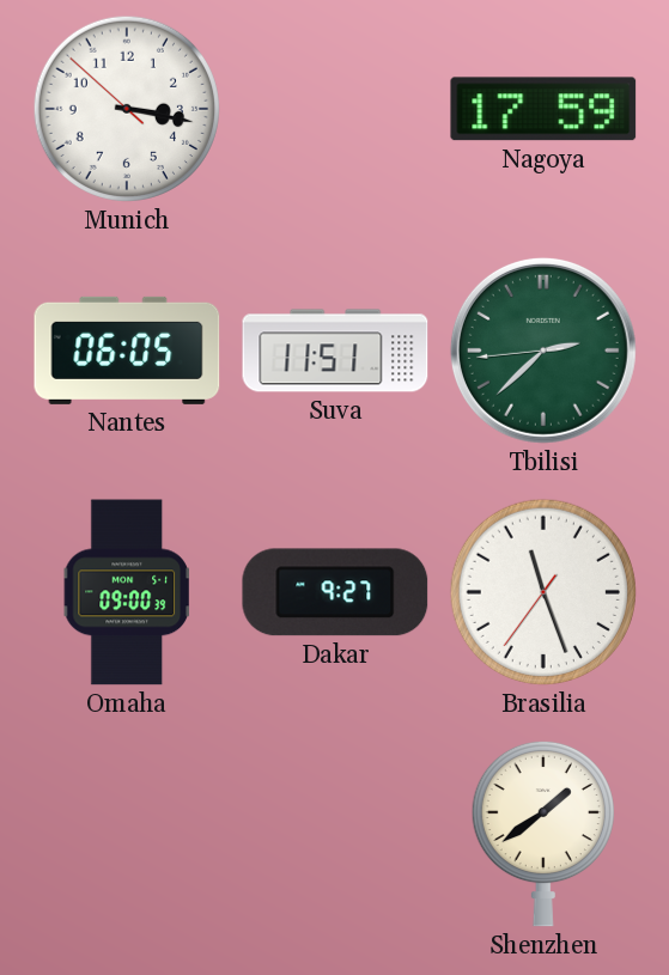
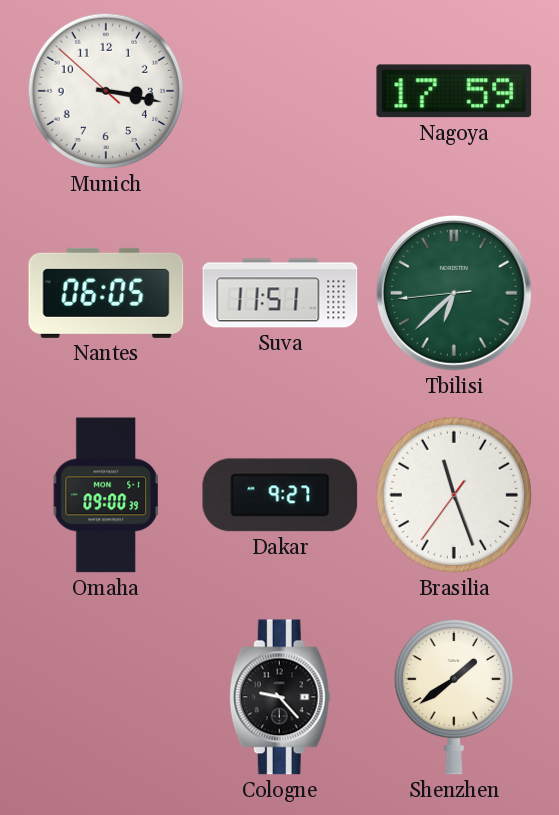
Tbilisi: 2:37 -> 6:37 (454, 293)
Cologne: none -> 9:23 (280, 697)
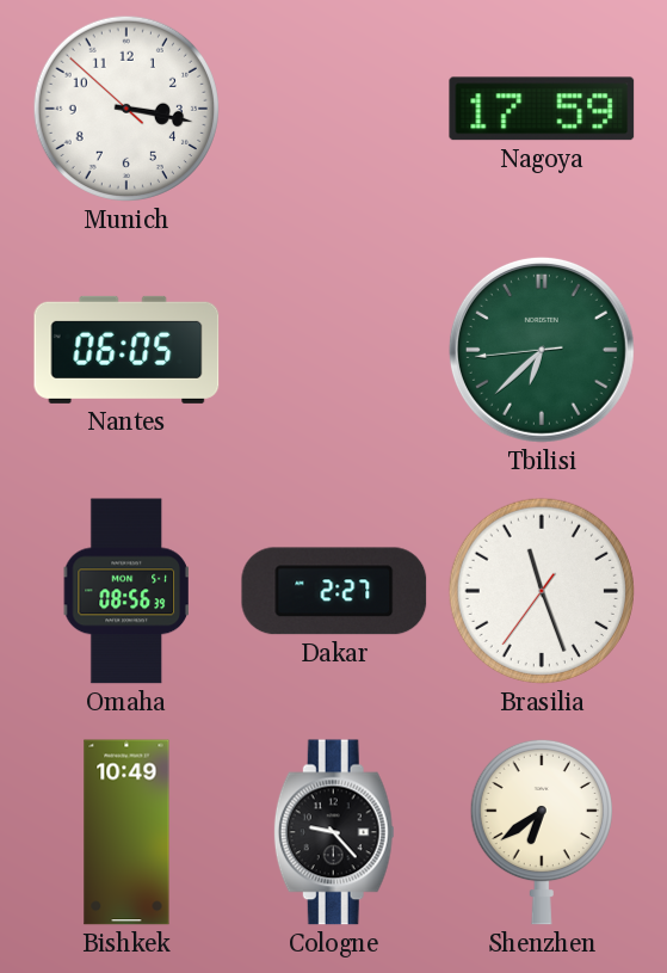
Suva: 11:51 -> none (280, 293)
Omaha: 09:00 -> 08:56 (126, 591)
Dakar: 9:27 -> 2:27 (334, 591)
Bishkek: none -> 10:49 (126, 832)
Shenzhen: 1:39 -> 6:39 (542, 832)
